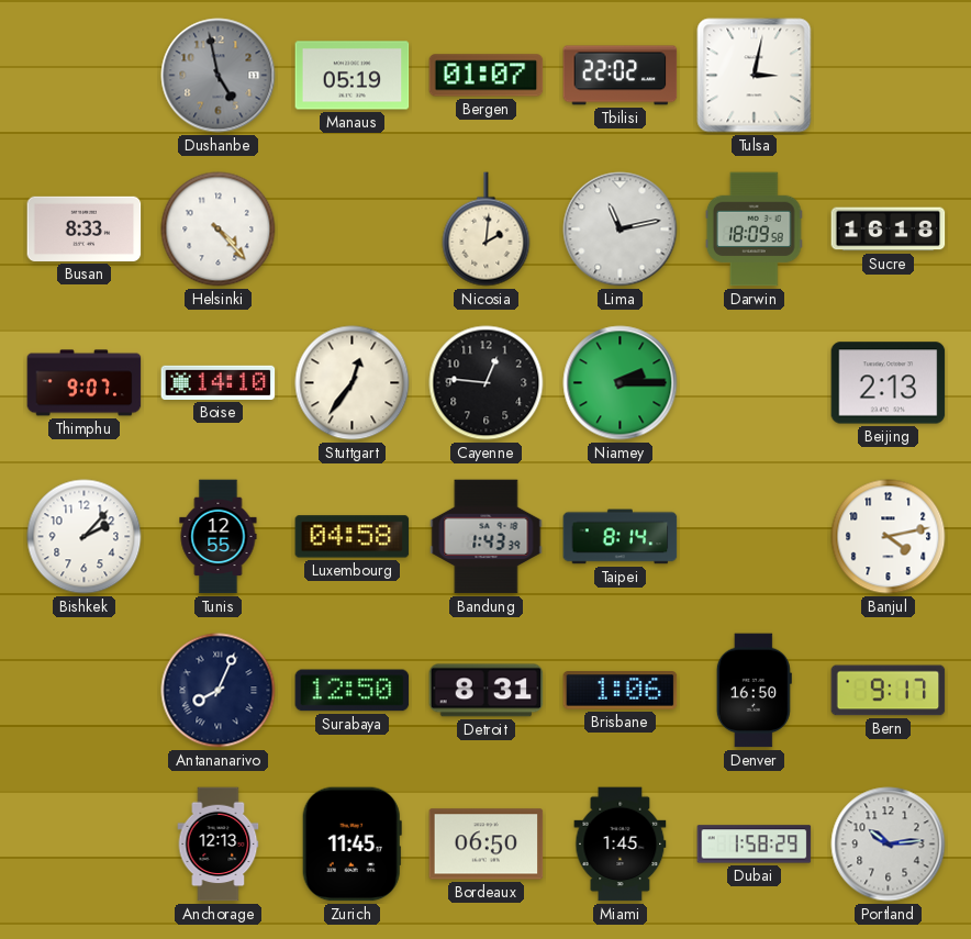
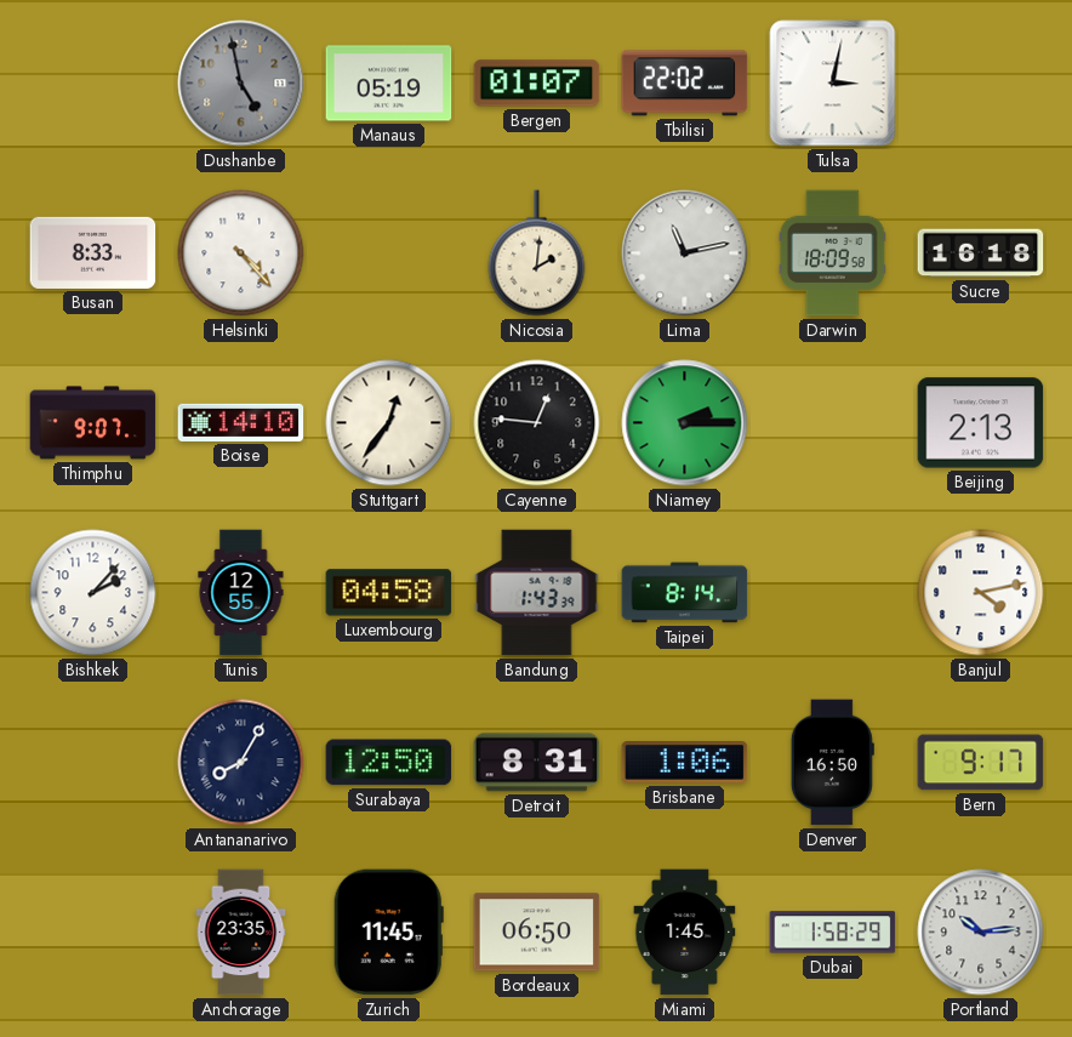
Antananarivo: 8:04 -> 8:05 (241, 763)
Anchorage: 12:13 -> 23:35 (241, 933)
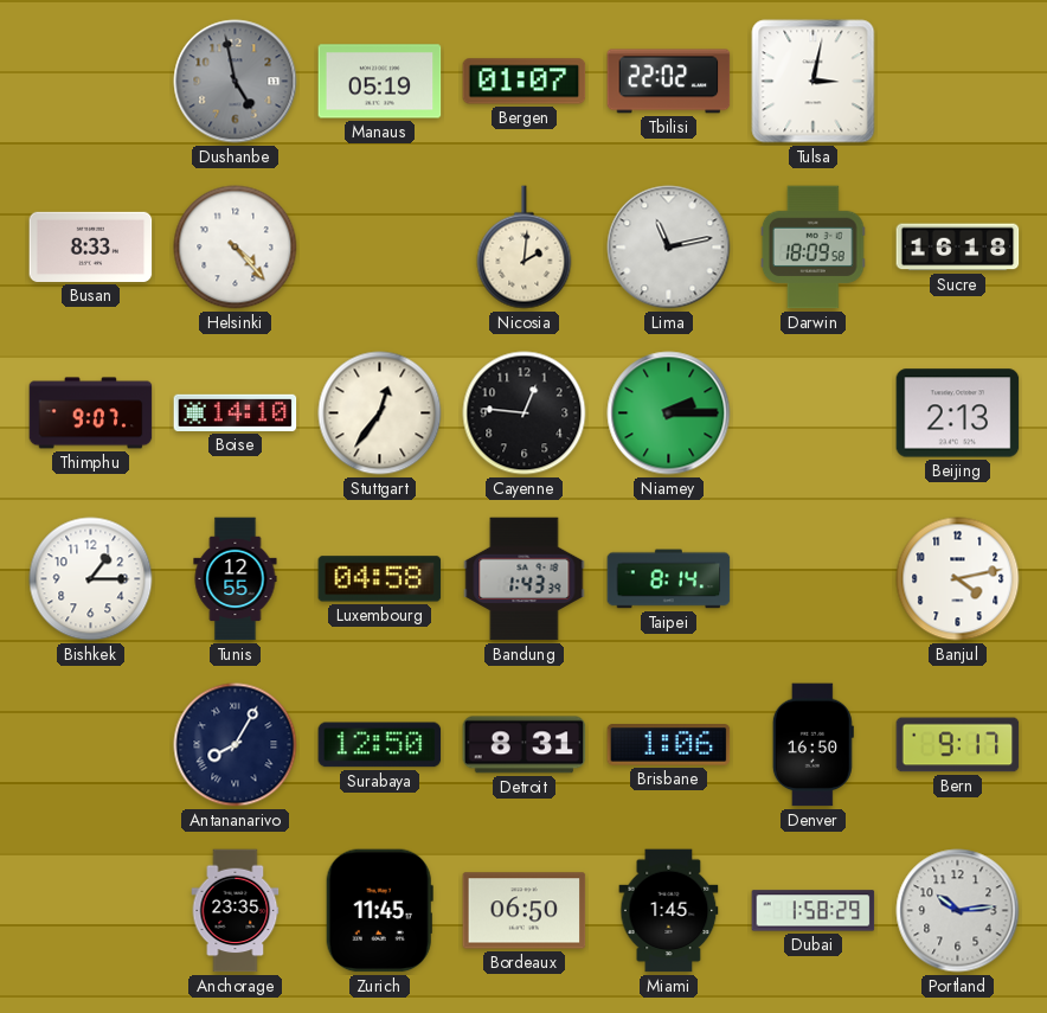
Bishkek: 2:07 -> 1:15 (91, 579)
